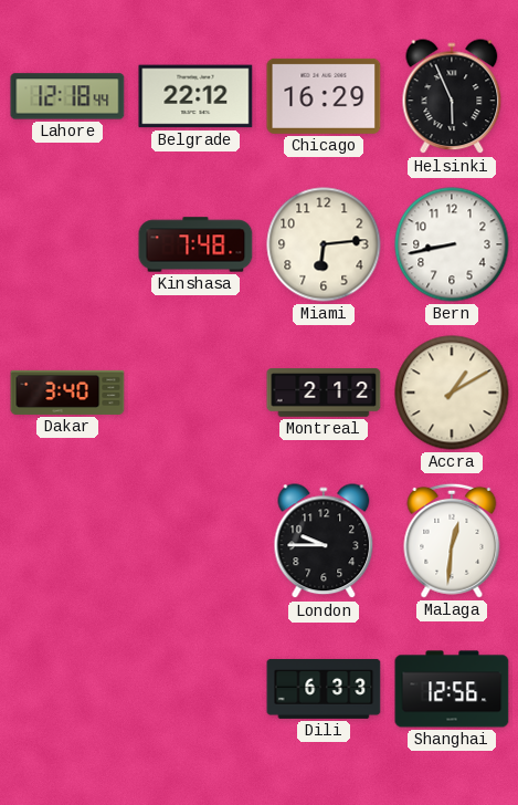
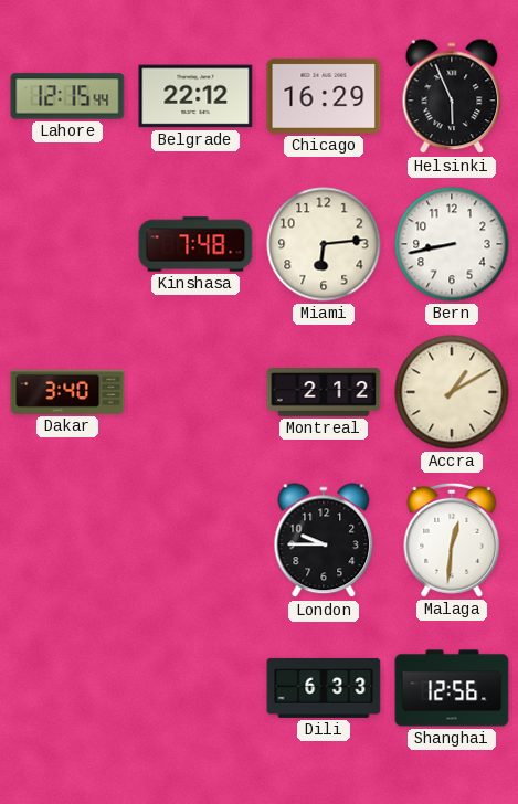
Lahore: 12:18 -> 12:15 (67, 96)
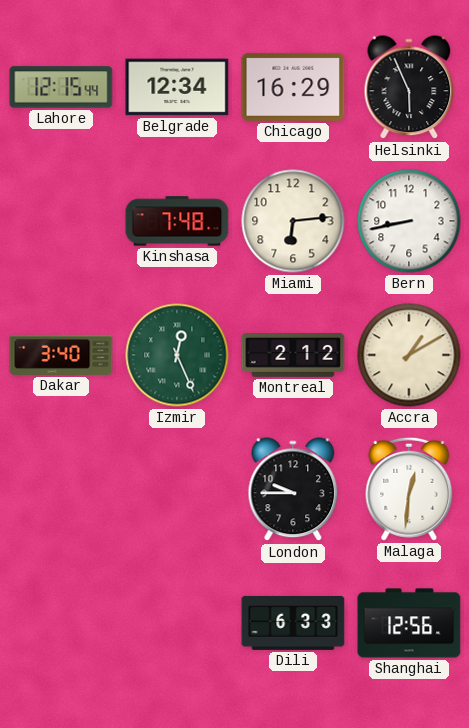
Belgrade: 22:12 -> 12:34 (177, 87)
Izmir: none -> 12:26 (177, 355)
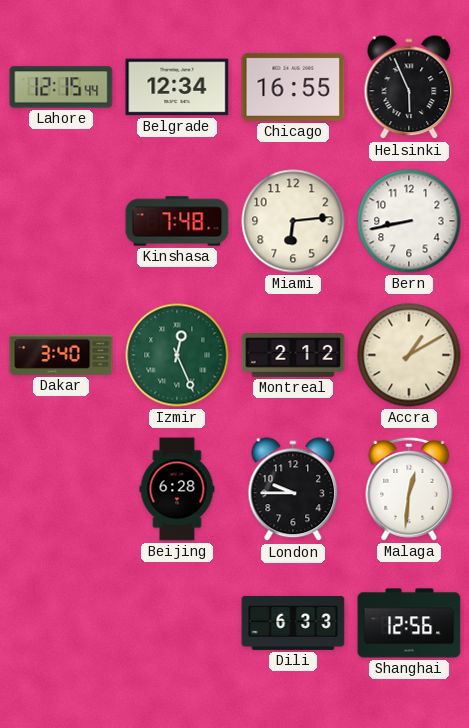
Chicago: 16:29 -> 16:55 (293, 87)
Beijing: none -> 6:28 (177, 489)
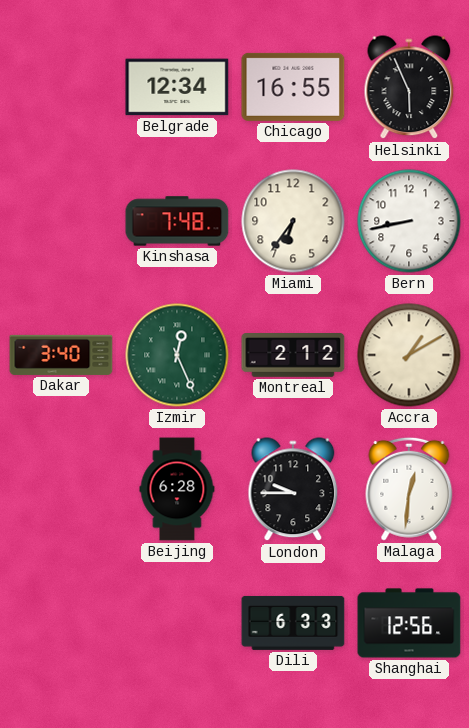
Lahore: 12:15 -> none (61, 87)
Miami: 6:14 -> 6:36 (293, 221)
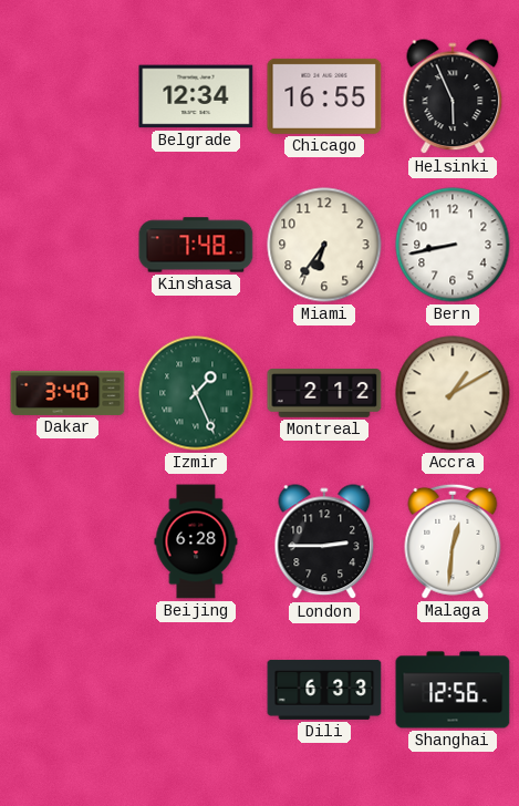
Izmir: 12:26 -> 1:26 (196, 393)
London: 9:45 -> 2:45 (324, 542)
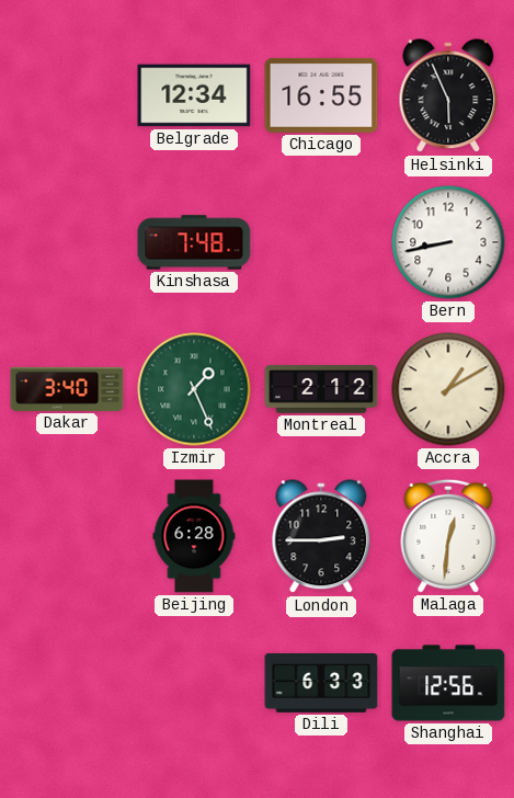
Miami: 6:36 -> none (324, 245)
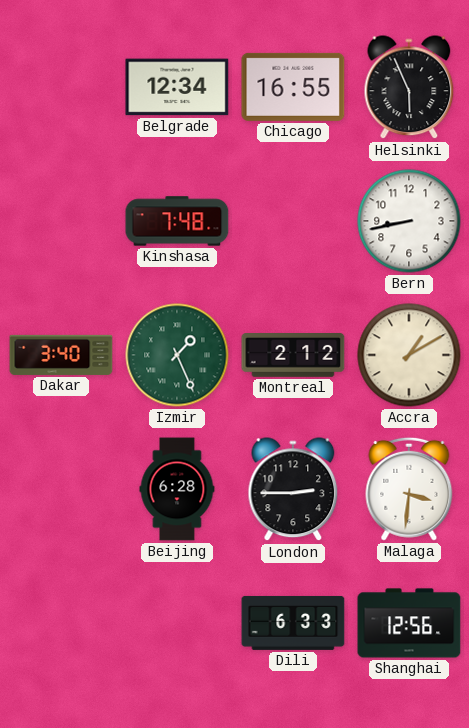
Malaga: 12:31 -> 3:31 (409, 489)
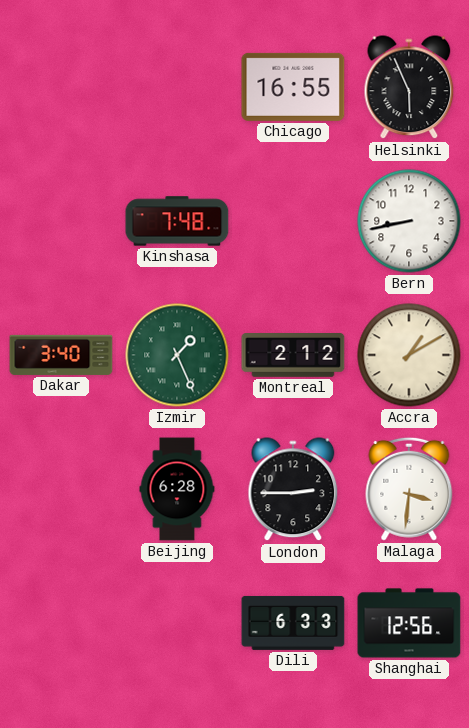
Belgrade: 12:34 -> none (177, 87)
